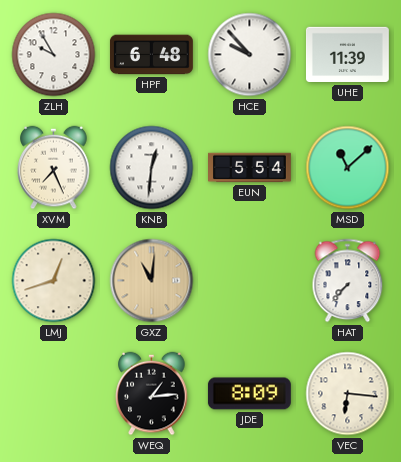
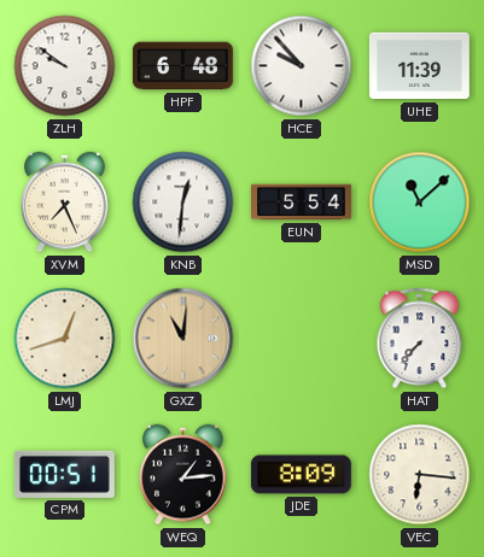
ZLH: 9:55 -> 9:51 (65, 66)
CPM: none -> 00:51 (64, 474)
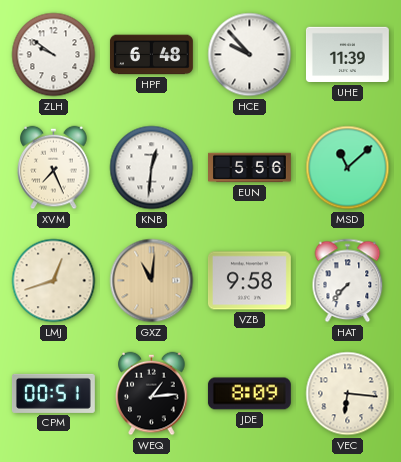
EUN: 5:54 -> 5:56 (250, 168)
VZB: none -> 9:58 (249, 281)
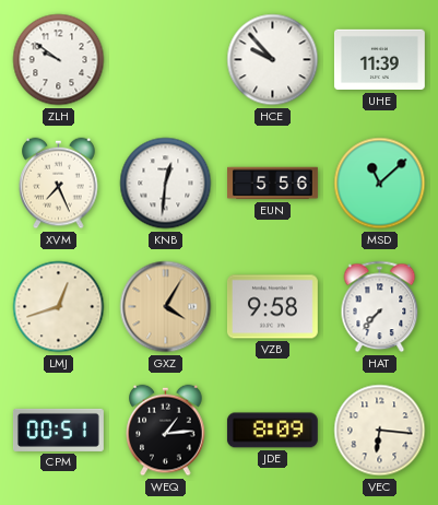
HPF: 6:48 -> none (151, 55)
GXZ: 11:01 -> 4:05 (166, 307)
